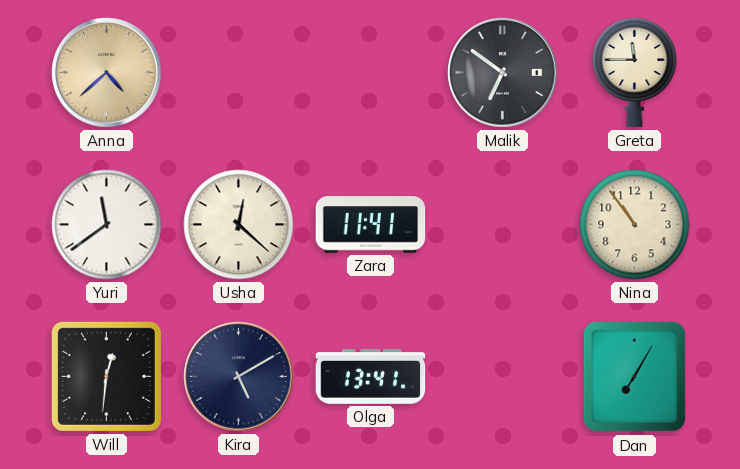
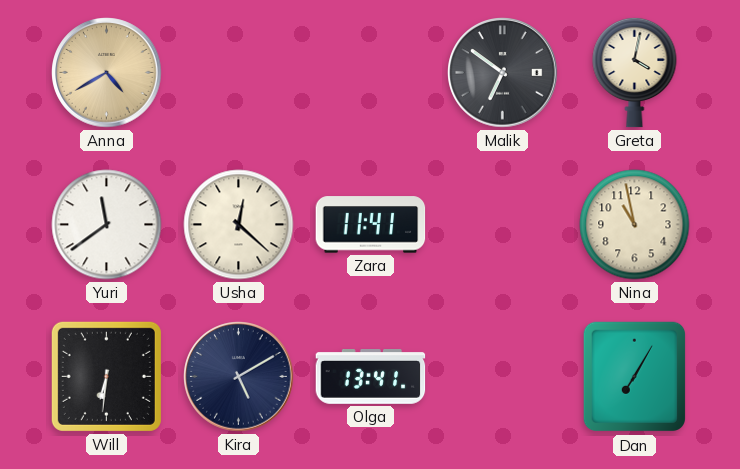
Anna: 4:38 -> 4:40 (107, 73)
Greta: 11:45 -> 4:02 (635, 72)
Nina: 10:54 -> 10:58 (635, 225)
Will: 12:31 -> 6:31 (106, 376)
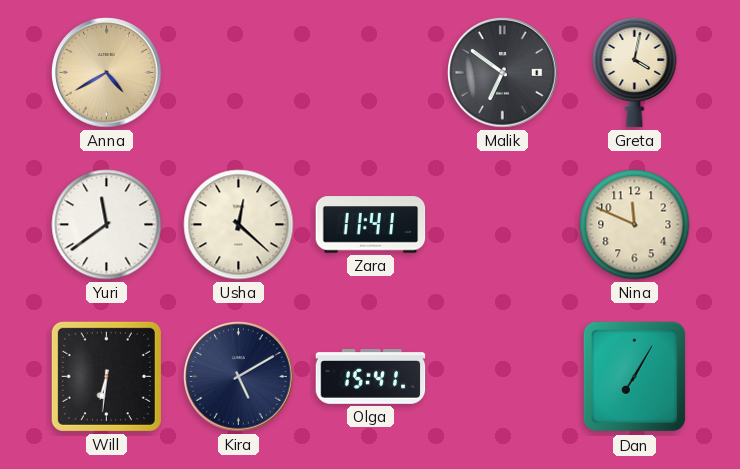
Nina: 10:58 -> 11:49 (635, 225)
Olga: 13:41 -> 15:41 (371, 377)
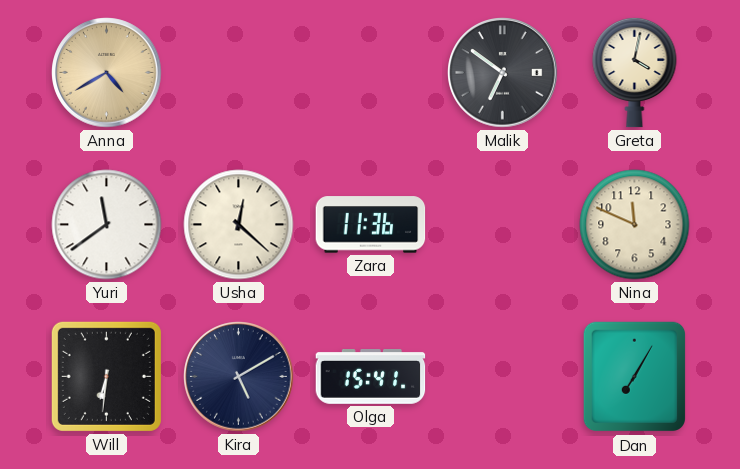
Zara: 11:41 -> 11:36 (371, 225)
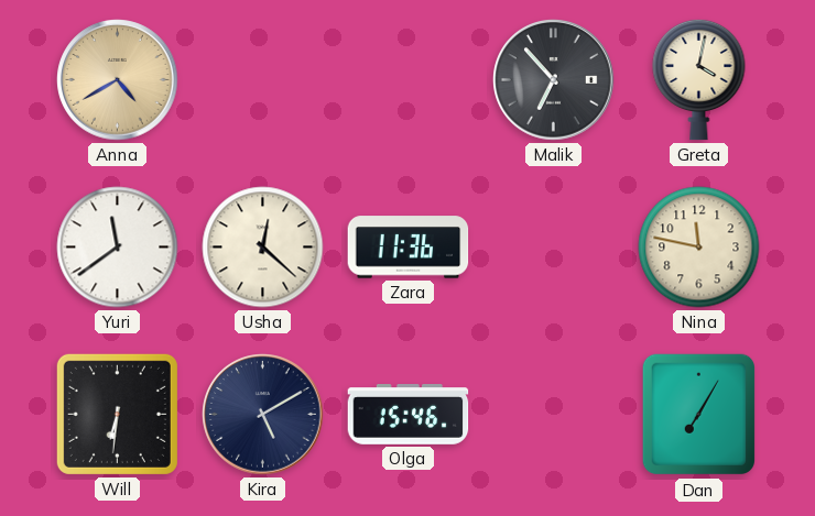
Malik: 6:51 -> 6:53 (554, 80)
Nina: 11:49 -> 11:47 (699, 248)
Olga: 15:41 -> 15:46 (409, 415)
